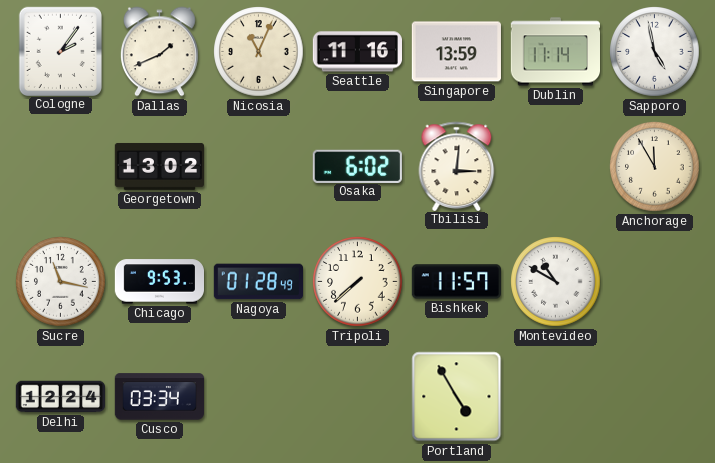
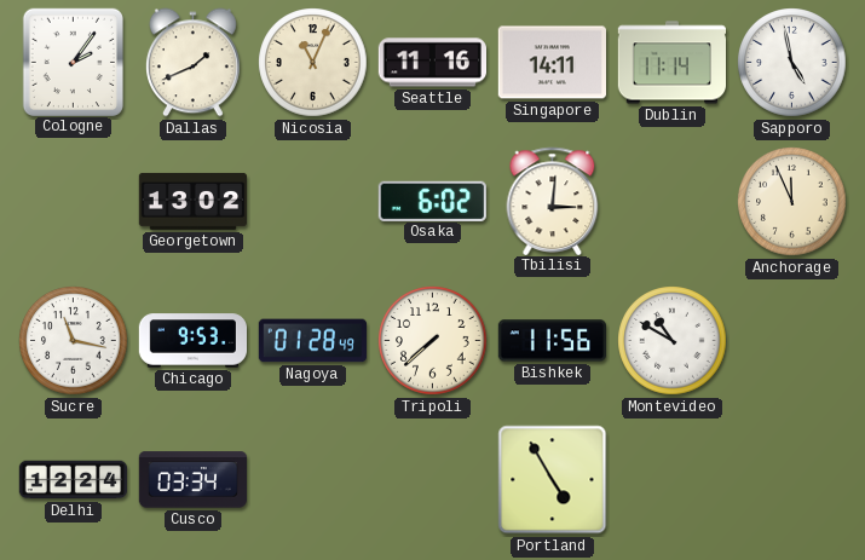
Singapore: 13:59 -> 14:11 (552, 63)
Anchorage: 11:55 -> 11:56 (792, 202)
Bishkek: 11:57 -> 11:56 (552, 341)
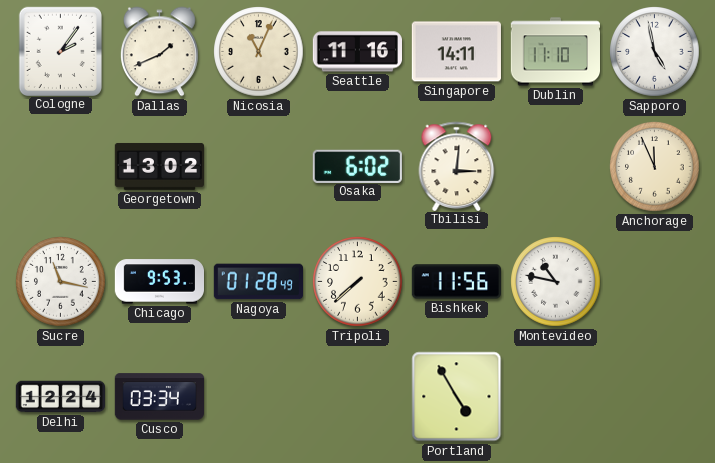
Dublin: 11:14 -> 11:10 (555, 52)
Montevideo: 10:50 -> 10:47 (556, 282)
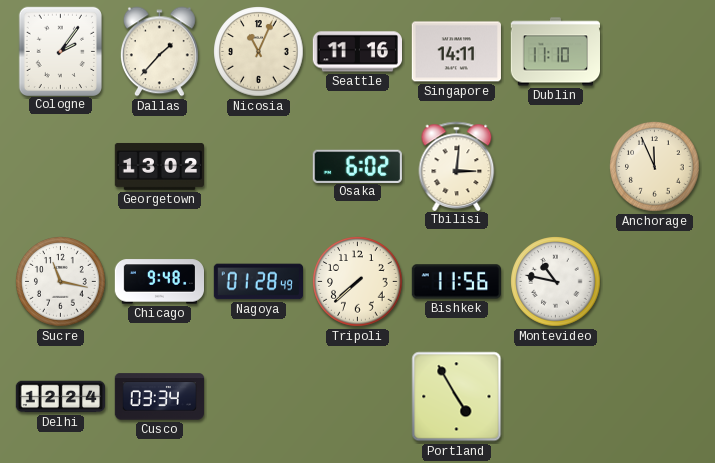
Dallas: 1:41 -> 1:37 (159, 52)
Sapporo: 4:58 -> none (655, 52)
Chicago: 9:53 -> 9:48 (159, 282)
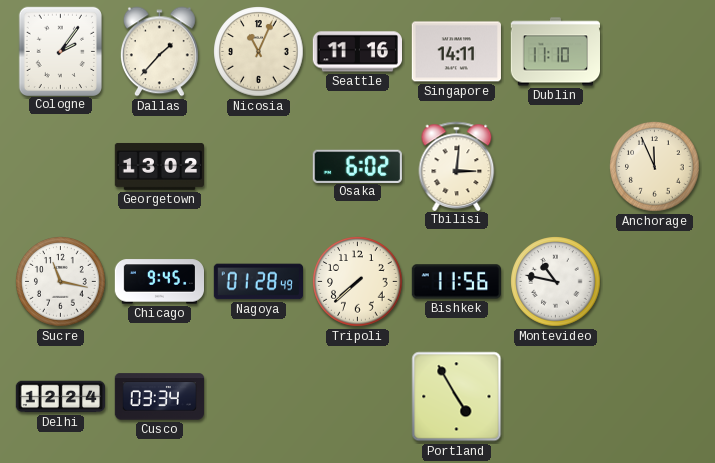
Chicago: 9:48 -> 9:45 (159, 282)
